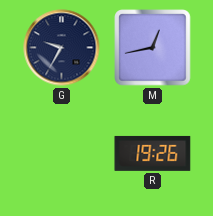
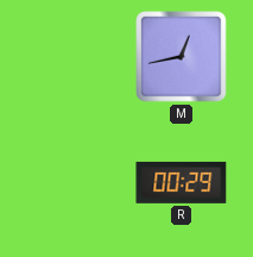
G: 9:35 -> none (62, 48)
R: 19:26 -> 00:29 (182, 182)
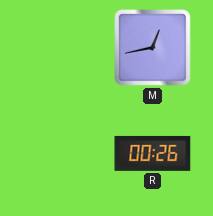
R: 00:29 -> 00:26 (153, 153)
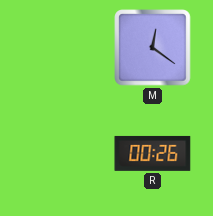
M: 12:43 -> 12:21 (153, 48)
